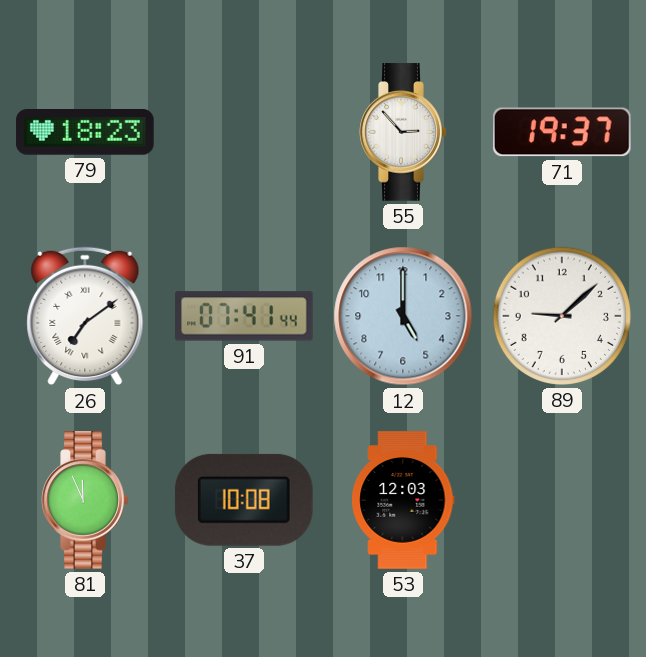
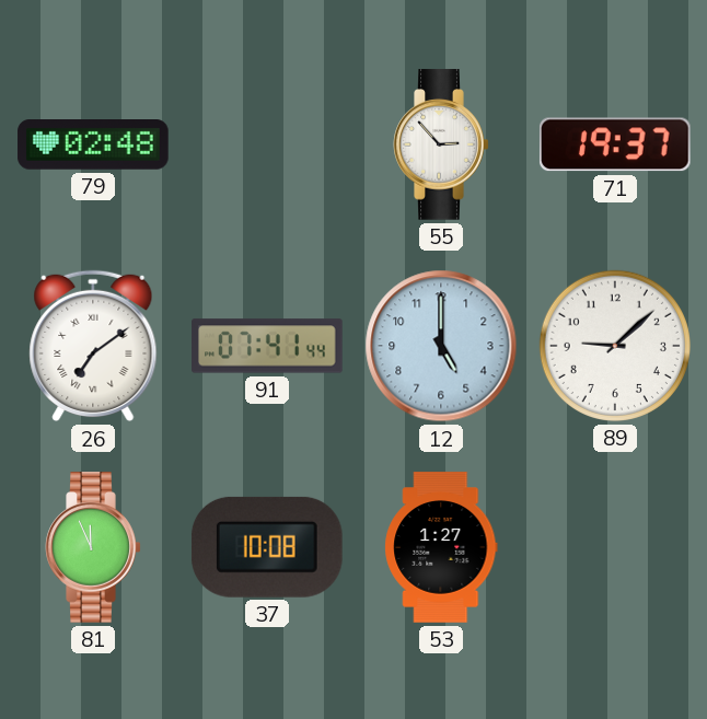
79: 18:23 -> 02:48 (93, 146)
53: 12:03 -> 1:27 (441, 547)
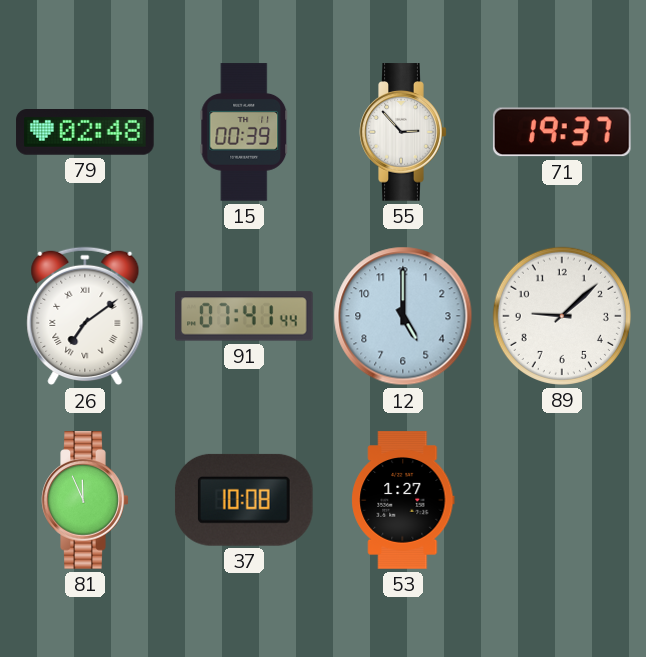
15: none -> 00:39 (244, 132)
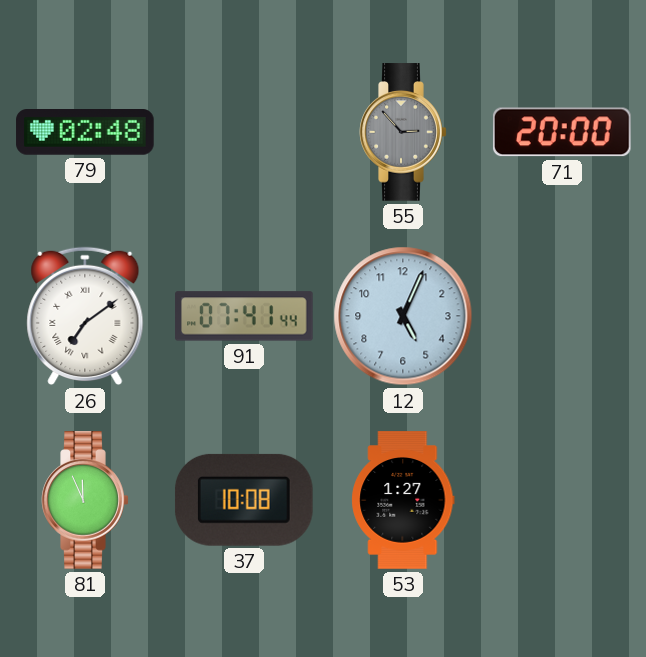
15: 00:39 -> none (244, 132)
55 dial: white -> grey (403, 132)
71: 19:37 -> 20:00 (562, 132)
12: 5:00 -> 5:04 (403, 316)
89: 9:08 -> none (562, 316)
